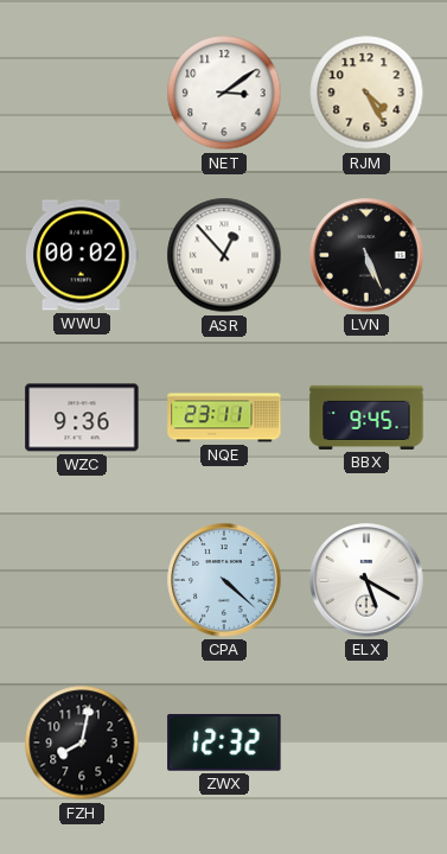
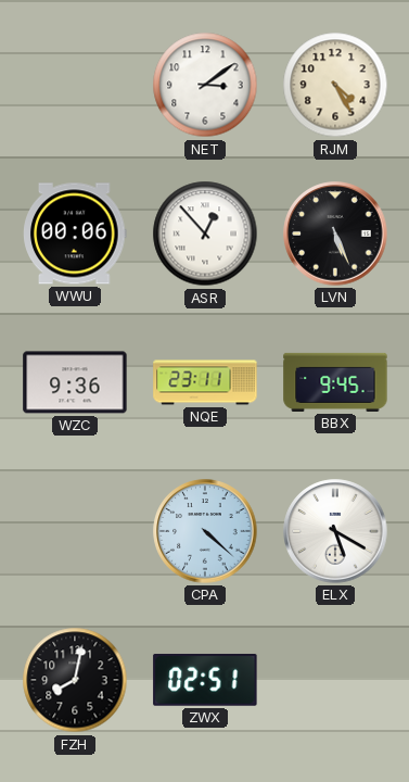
WWU: 00:02 -> 00:06 (75, 234)
ZWX: 12:32 -> 02:51 (205, 680)
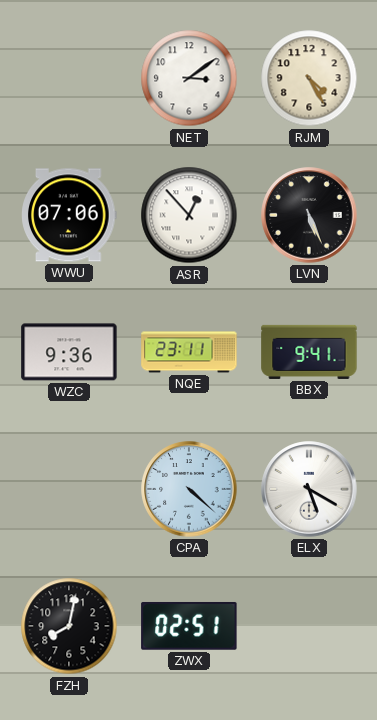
WWU: 00:06 -> 07:06 (69, 215)
BBX: 9:45 -> 9:41 (309, 352)
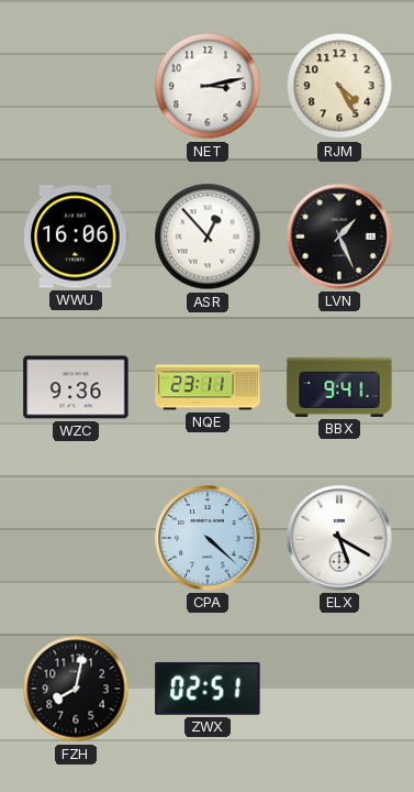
NET: 3:09 -> 3:13 (208, 86)
WWU: 07:06 -> 16:06 (76, 237)
LVN: 5:26 -> 1:26 (339, 237)
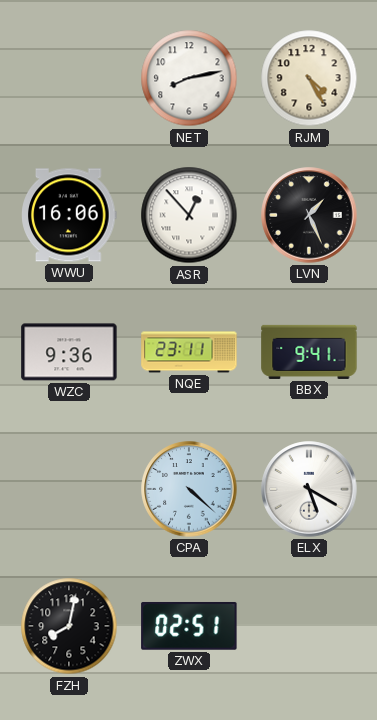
NET: 3:13 -> 8:13 (189, 78)
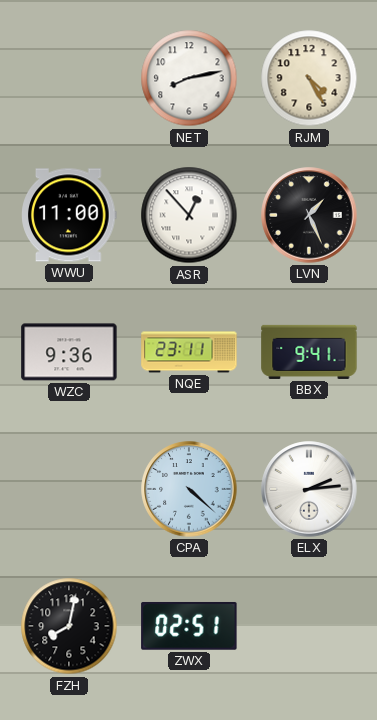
WWU: 16:06 -> 11:00 (69, 215)
ELX: 5:20 -> 2:14 (309, 489)
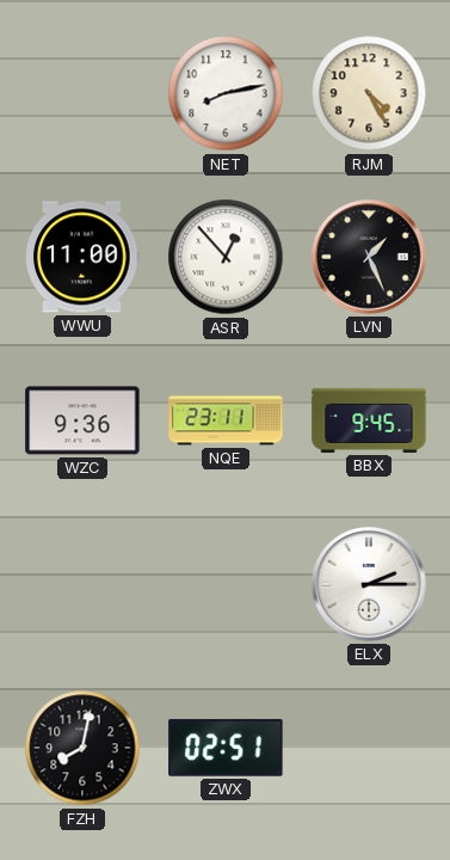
BBX: 9:41 -> 9:45 (369, 420)
CPA: 4:22 -> none (189, 489)
ELX: 2:14 -> 2:15 (369, 584)
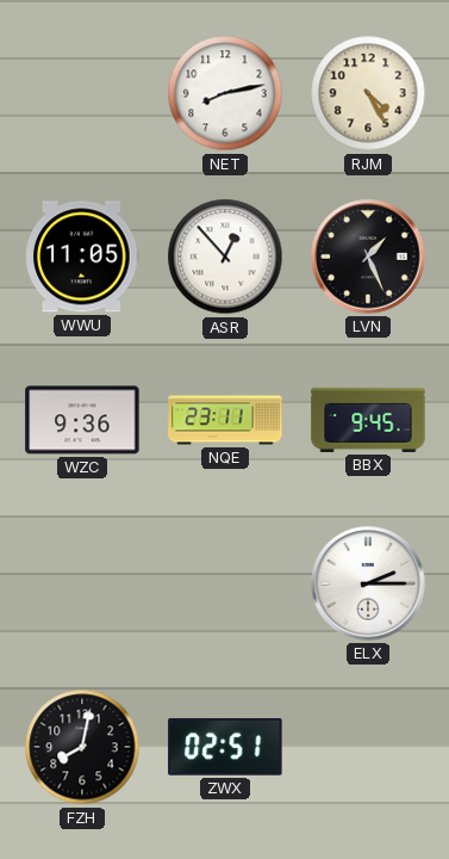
WWU: 11:00 -> 11:05 (82, 257)
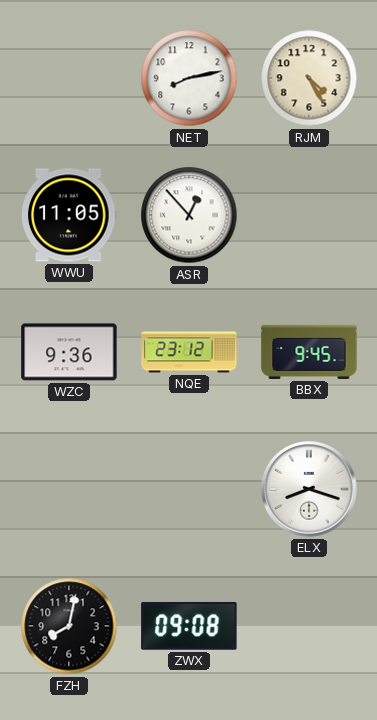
LVN: 1:26 -> none (368, 257)
NQE: 23:11 -> 23:12 (189, 352)
ELX: 2:15 -> 8:18 (309, 489)
ZWX: 02:51 -> 09:08 (189, 626)
